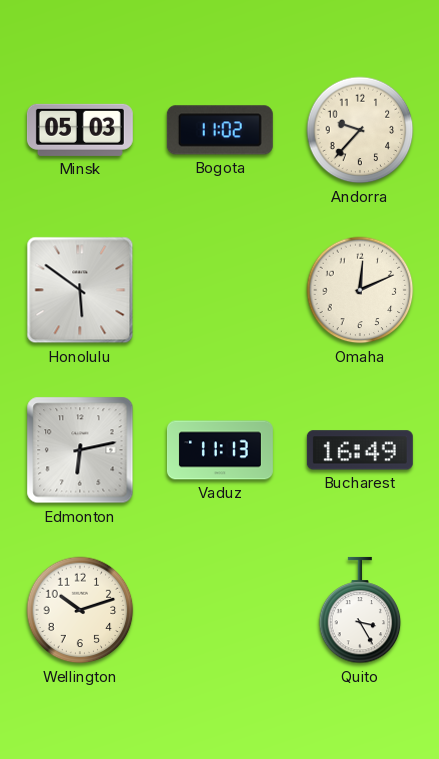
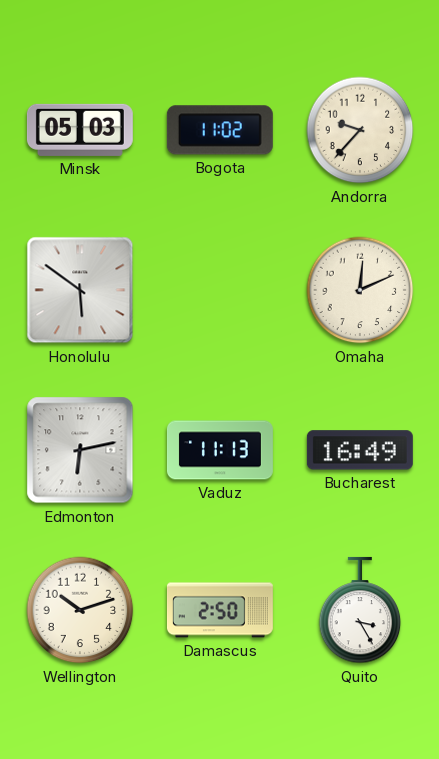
Damascus: none -> 2:50 (220, 610)
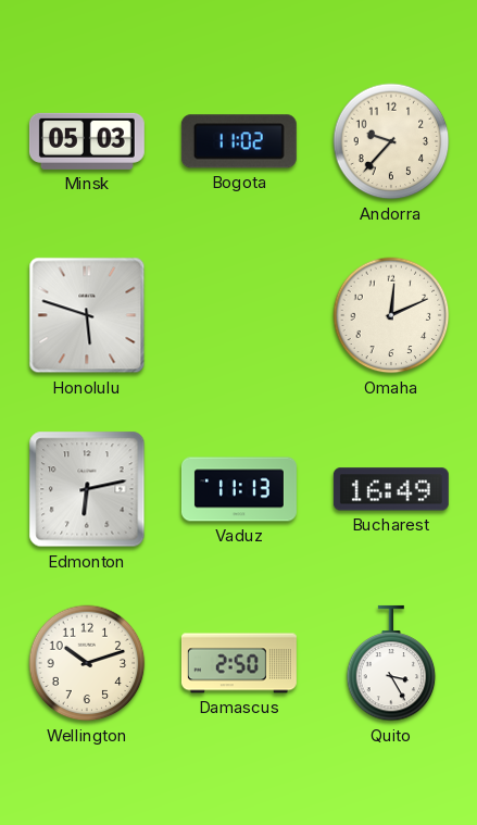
Honolulu: 5:51 -> 5:48 (87, 315)
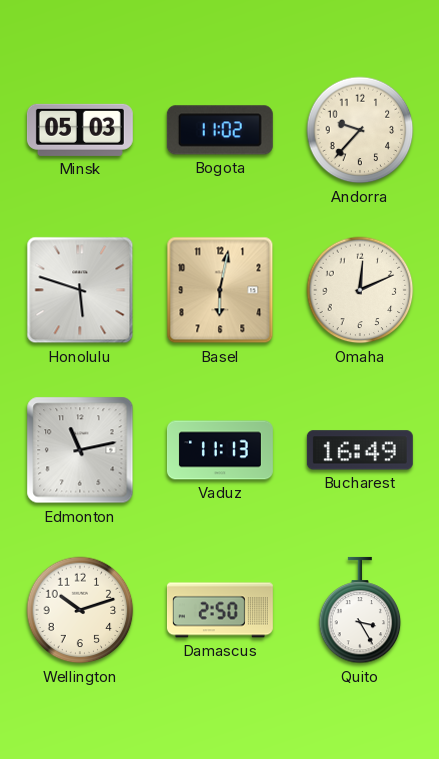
Basel: none -> 6:02 (220, 290)
Edmonton: 6:13 -> 11:13 (80, 450)
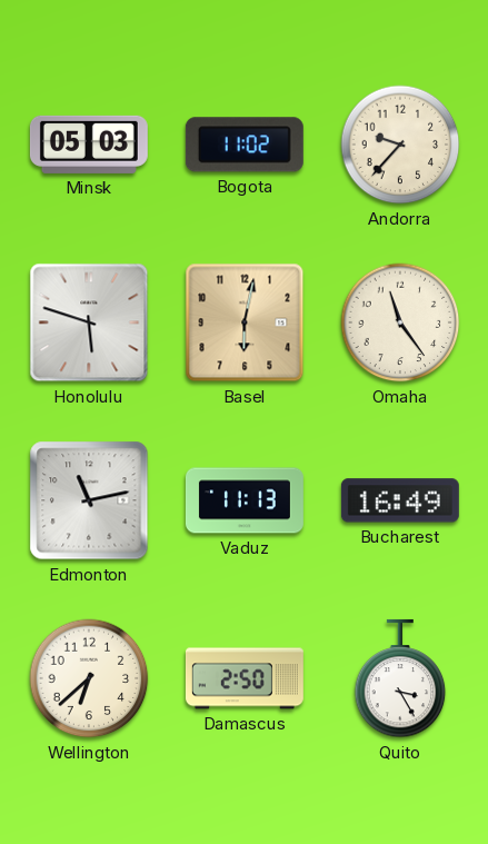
Omaha: 12:11 -> 11:24 (400, 322)
Wellington: 10:12 -> 6:38 (89, 678)
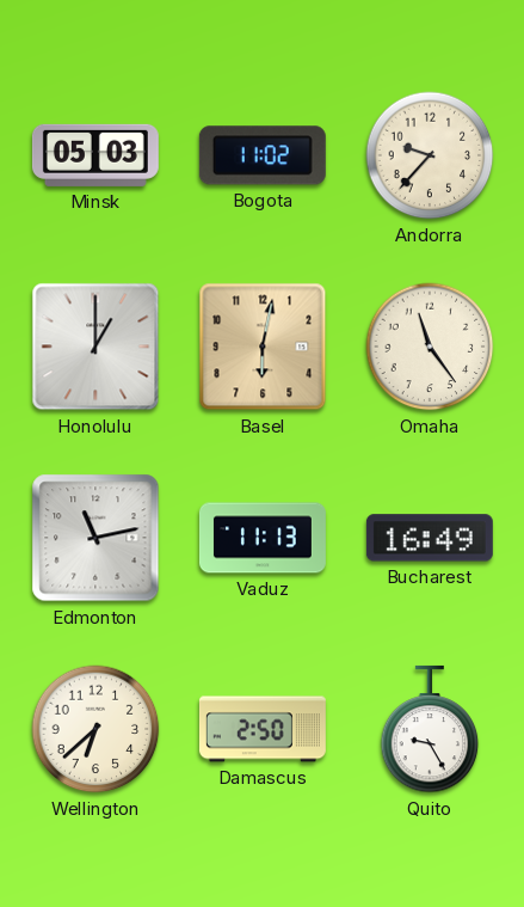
Honolulu: 5:48 -> 1:00 (95, 347)
Quito: 3:25 -> 9:25 (430, 729)
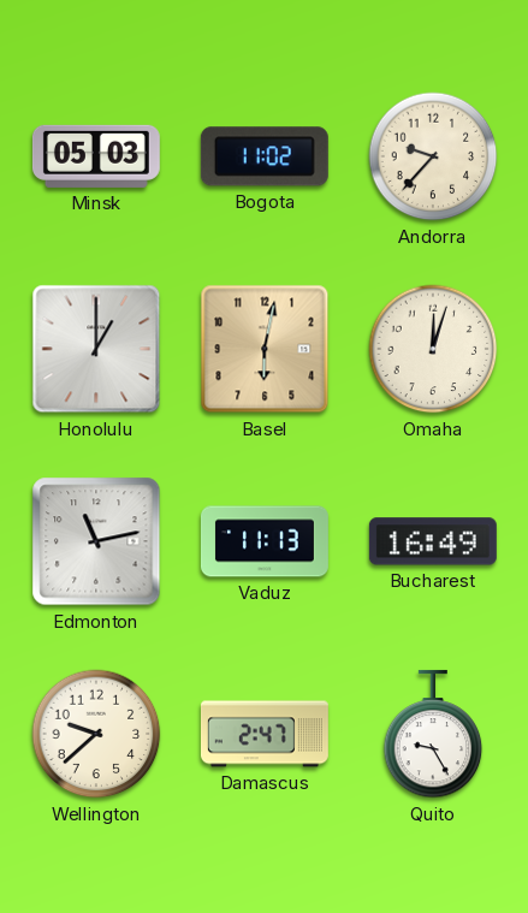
Omaha: 11:24 -> 12:03 (433, 349)
Wellington: 6:38 -> 9:38 (96, 734)
Damascus: 2:50 -> 2:47 (265, 734)
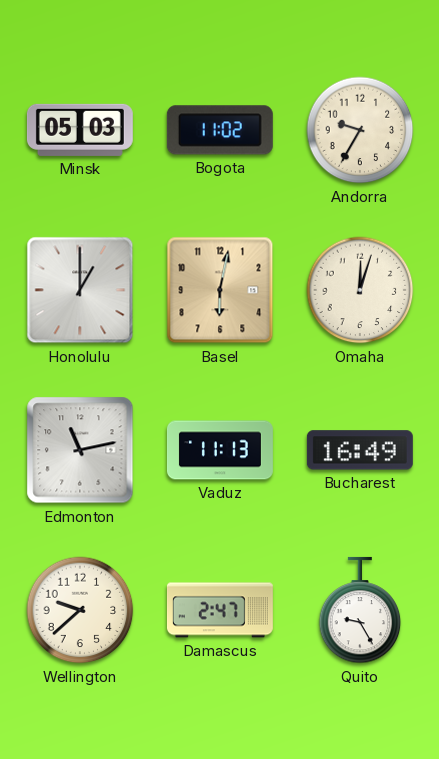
Andorra: 9:37 -> 9:35 (360, 130)
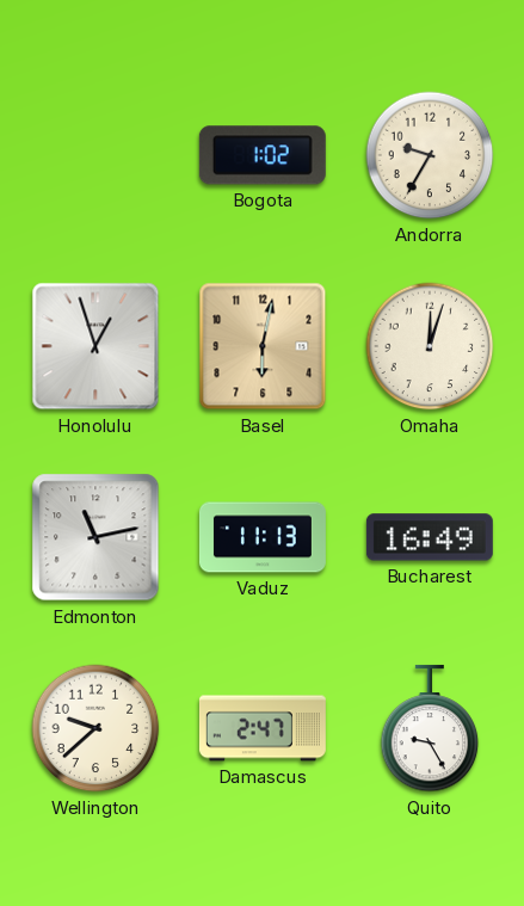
Minsk: 05:03 -> none (80, 130)
Bogota: 11:02 -> 1:02 (263, 155)
Honolulu: 1:00 -> 12:57 (95, 346)
